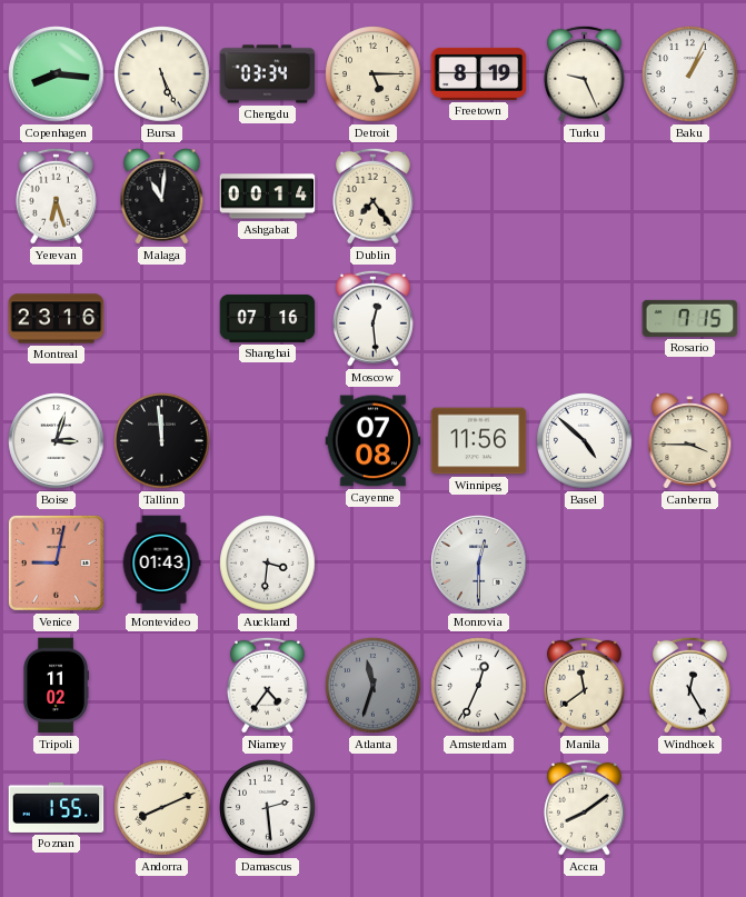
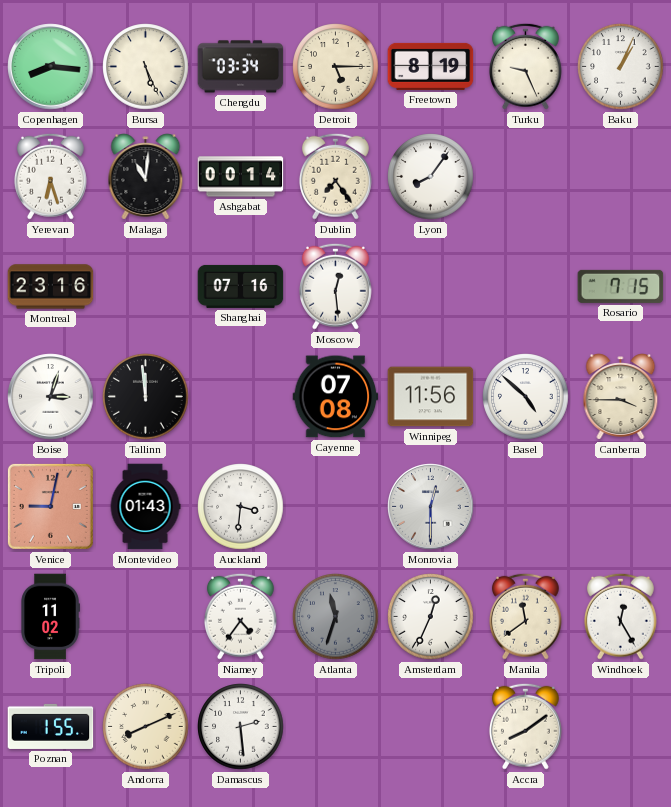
Lyon: none -> 8:06 (431, 177)
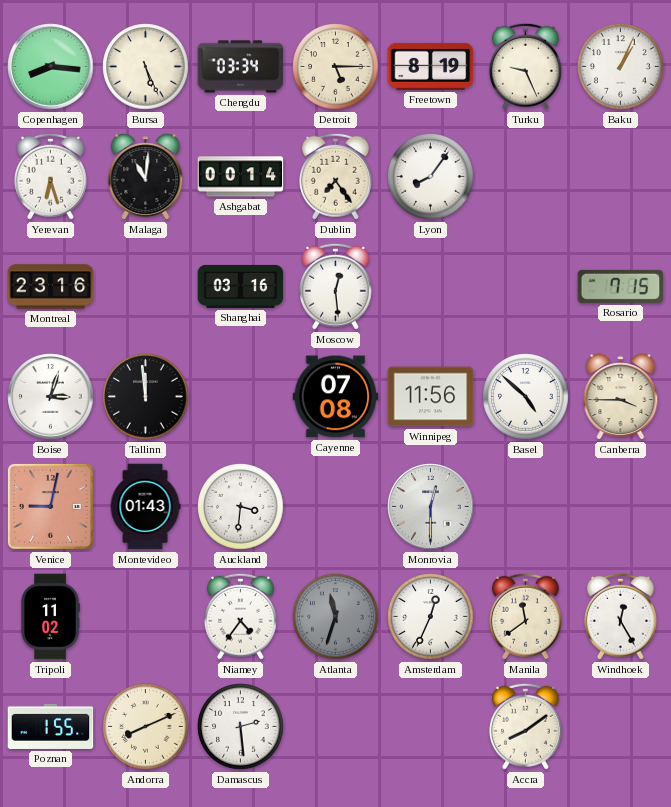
Shanghai: 07:16 -> 03:16 (241, 286)
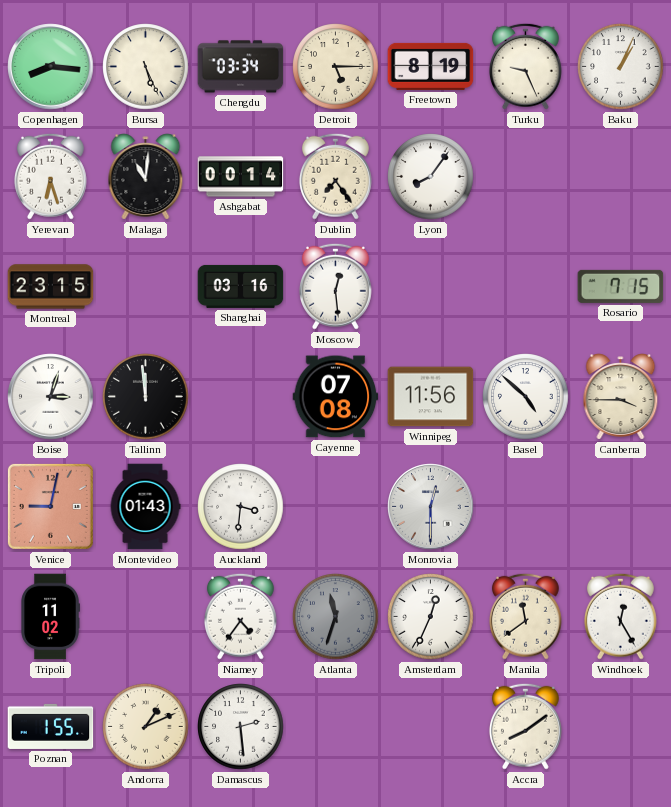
Montreal: 23:16 -> 23:15 (51, 287)
Andorra: 8:11 -> 1:11 (146, 727)
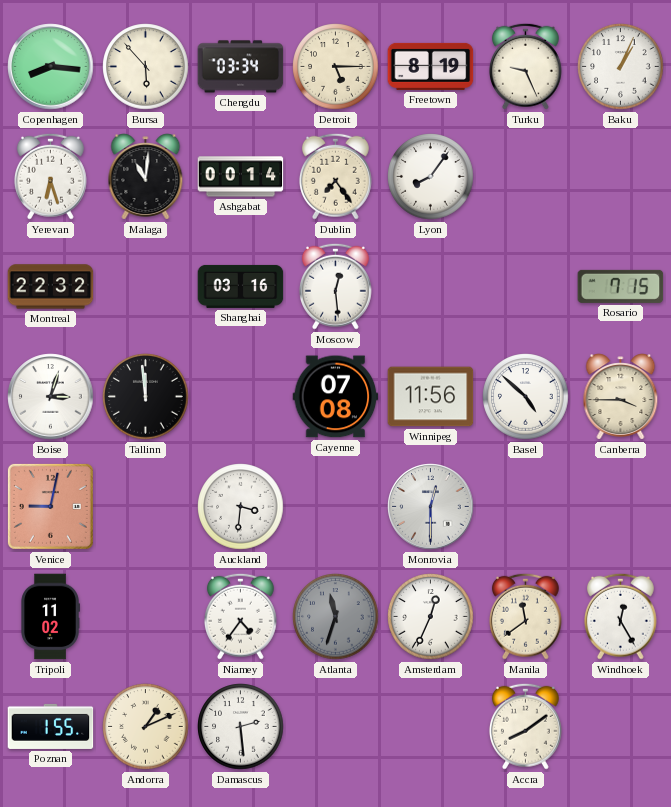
Bursa: 5:26 -> 5:53 (146, 67)
Montreal: 23:15 -> 22:32 (51, 287)
Montevideo: 01:43 -> none (145, 507)
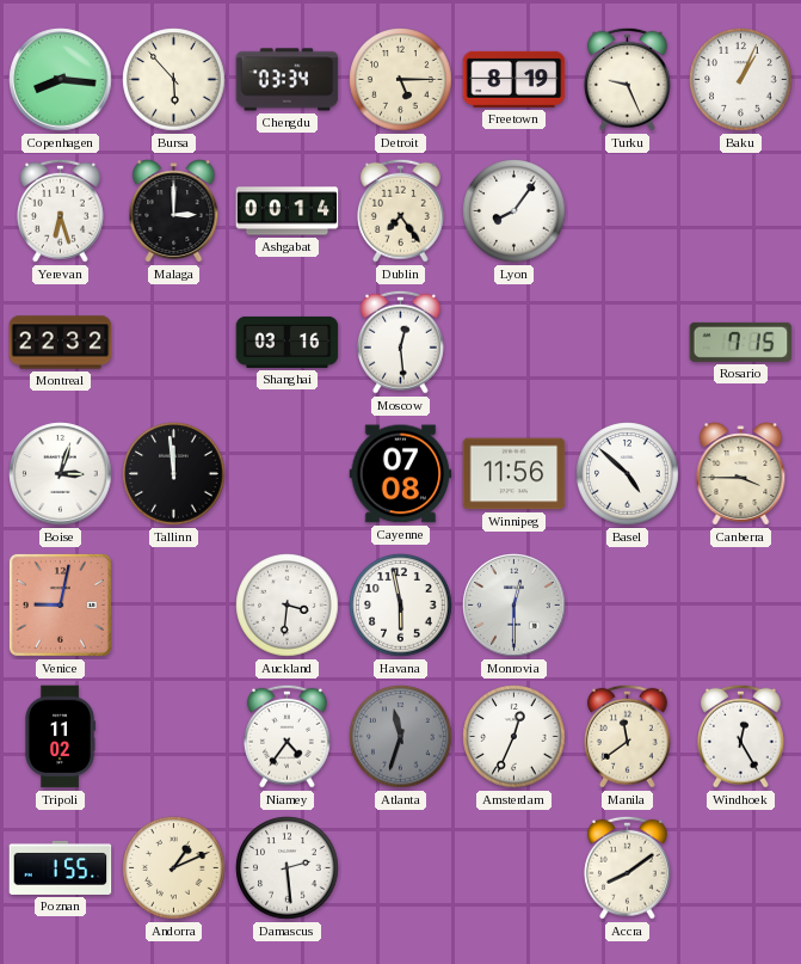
Malaga: 11:01 -> 3:00 (174, 211)
Havana: none -> 5:58 (401, 606)
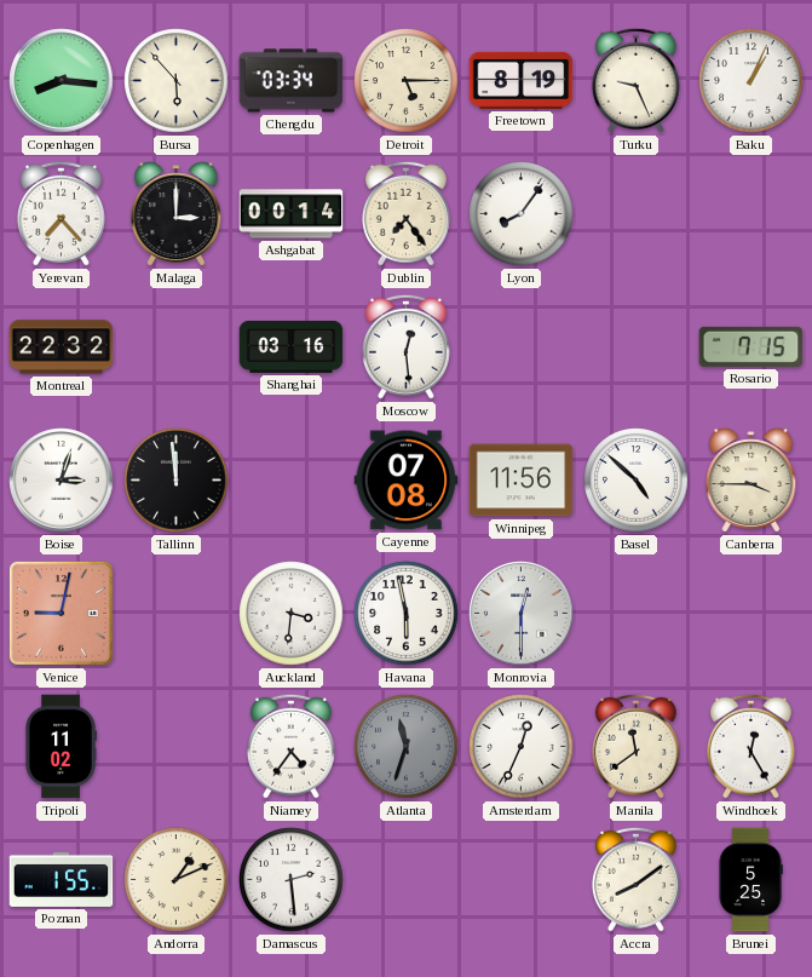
Yerevan: 6:27 -> 7:23 (61, 213)
Brunei: none -> 5:25 (750, 880)
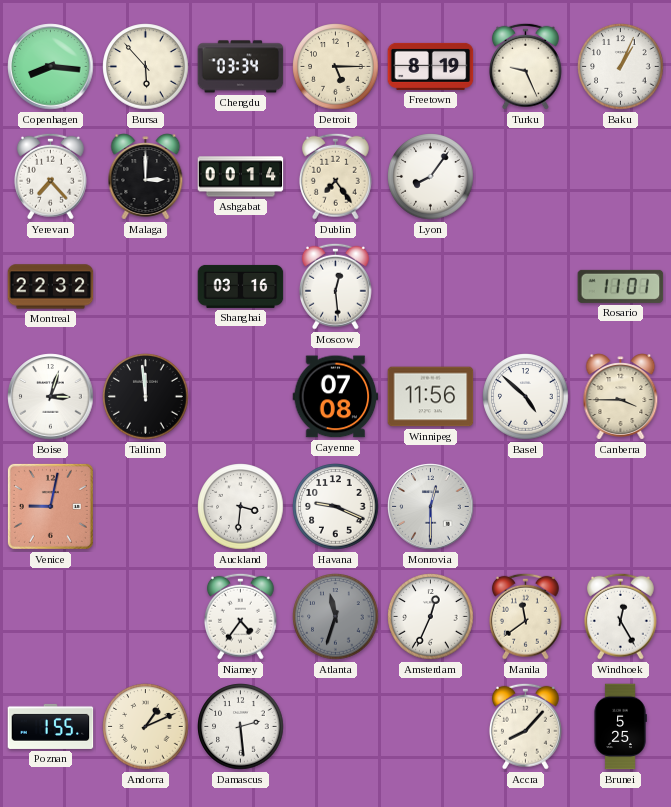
Rosario: 7:15 -> 11:01 (621, 286)
Havana: 5:58 -> 9:19 (336, 507)
Tripoli: 11:02 -> none (61, 747)
Accra: 8:09 -> 8:07 (525, 726)
